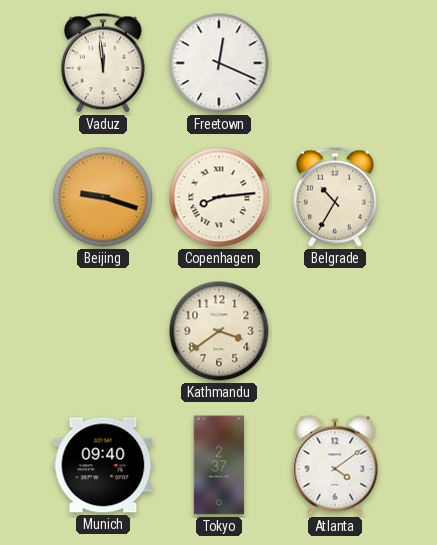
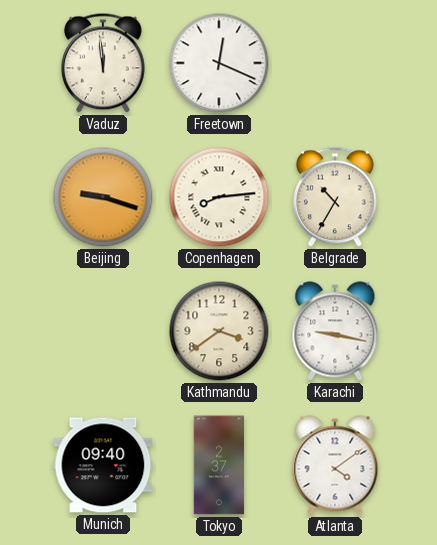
Karachi: none -> 9:17 (335, 331)
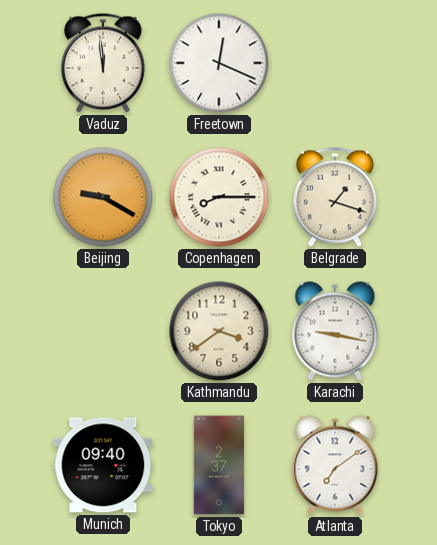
Beijing: 9:18 -> 9:20 (103, 197)
Copenhagen: 8:14 -> 8:15 (219, 197)
Belgrade: 10:35 -> 1:18 (336, 197)
Atlanta: 4:09 -> 7:09 (335, 465)
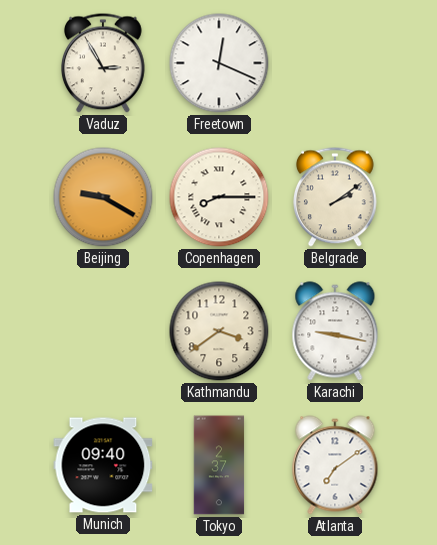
Vaduz: 11:59 -> 2:55 (104, 63)
Belgrade: 1:18 -> 2:09 (336, 197)
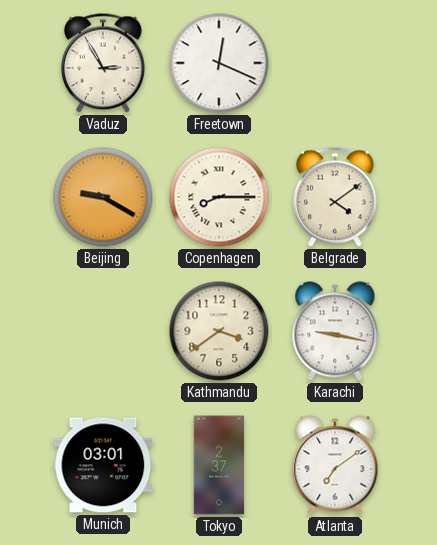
Belgrade: 2:09 -> 4:09 (336, 197)
Munich: 09:40 -> 03:01 (103, 465)
